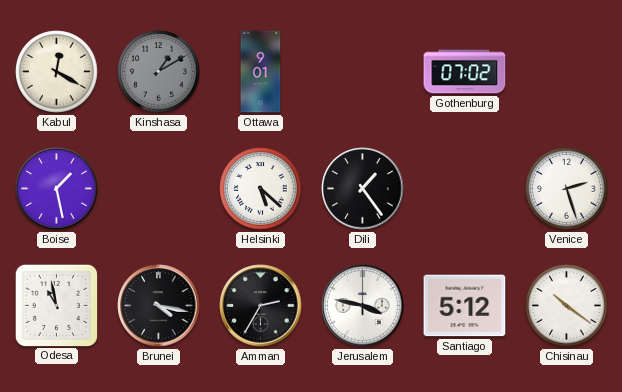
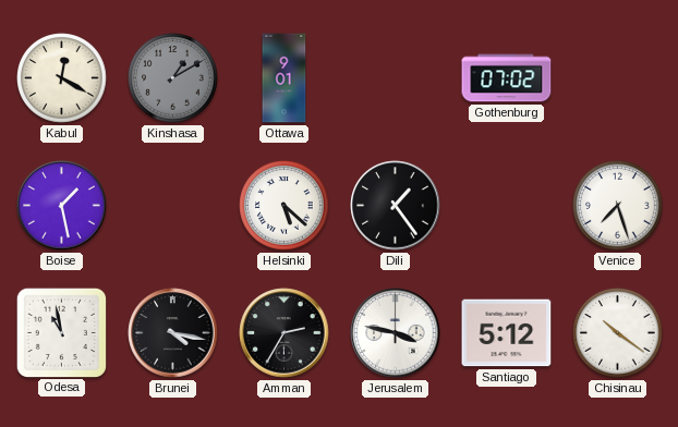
Venice: 2:27 -> 7:27 (618, 206)
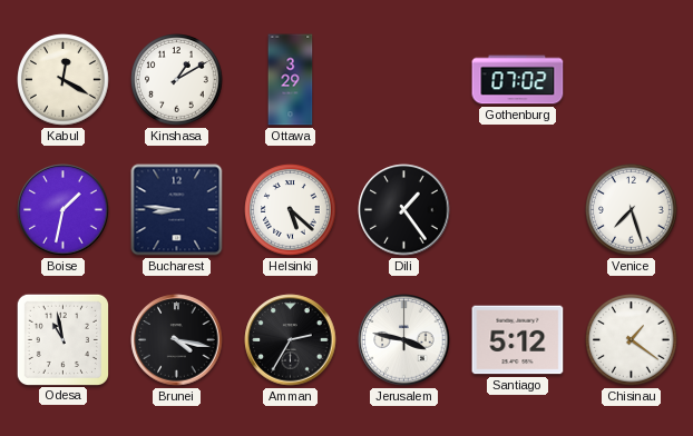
Kinshasa dial: grey -> white (177, 80)
Ottawa: 9:01 -> 3:29 (291, 80)
Boise: 1:28 -> 1:32 (64, 210)
Bucharest: none -> 8:46 (177, 210)
Chisinau: 10:21 -> 1:21 (632, 340)
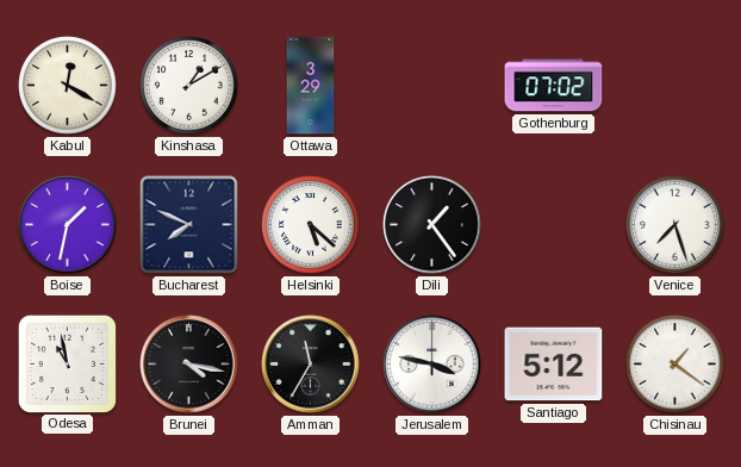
Bucharest: 8:46 -> 7:49 (189, 225)
Amman: 2:35 -> 11:35 (311, 365)
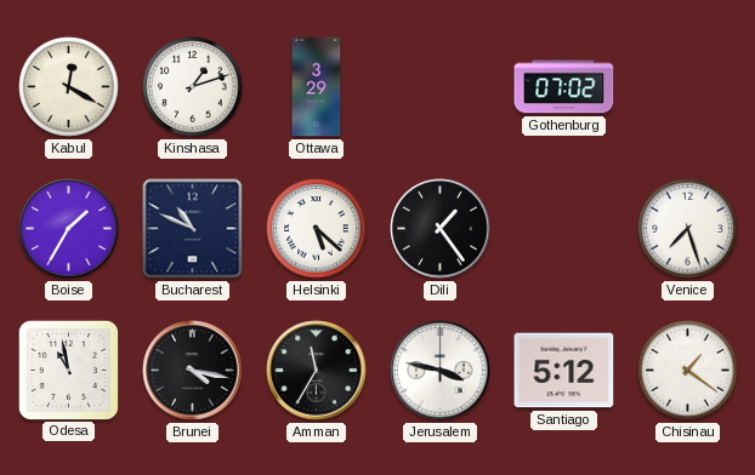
Kinshasa: 1:10 -> 1:12 (193, 87)
Boise: 1:32 -> 1:35 (69, 229)
Bucharest: 7:49 -> 10:49 (193, 229)
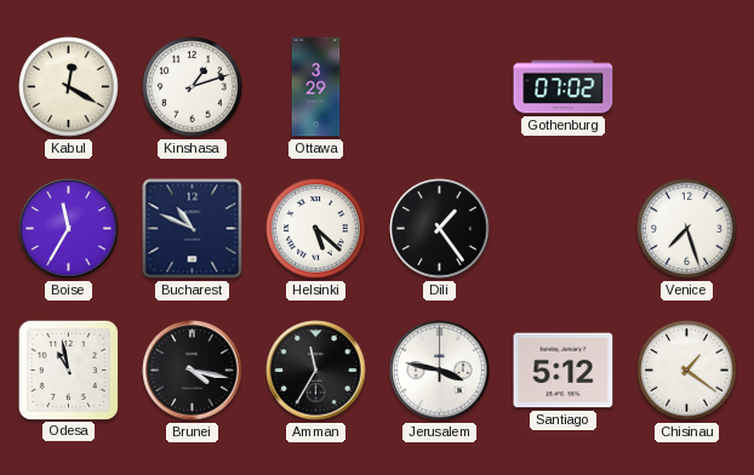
Boise: 1:35 -> 11:35 (69, 229)
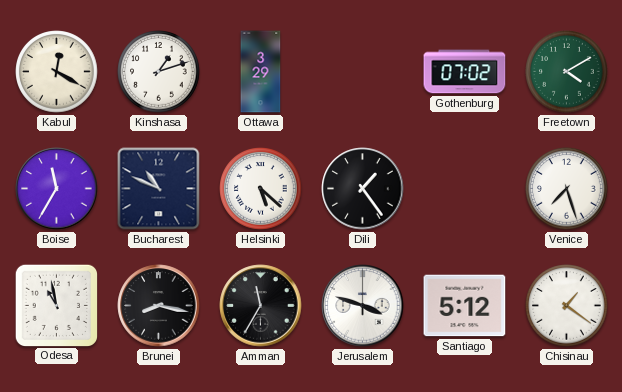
Freetown: none -> 4:10 (567, 72)
Brunei: 4:17 -> 8:17 (159, 306)
Jerusalem: 3:47 -> 3:48 (363, 306)
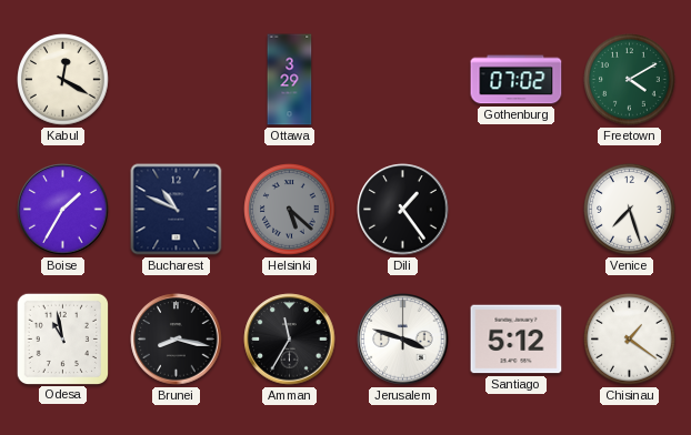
Kinshasa: 1:12 -> none (159, 72)
Boise: 11:35 -> 1:35 (63, 210)
Helsinki dial: white -> grey (290, 210)
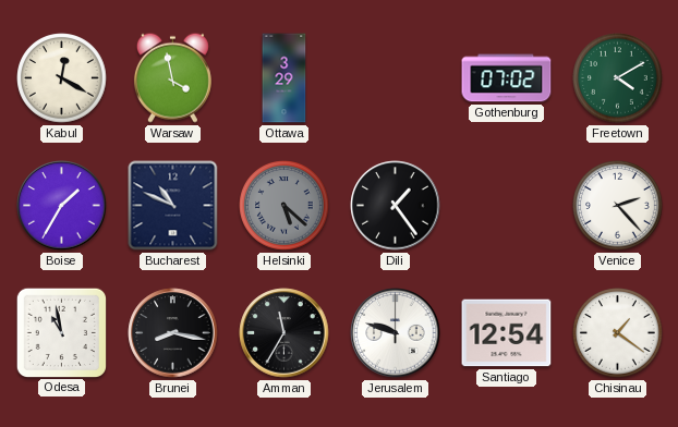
Warsaw: none -> 3:58 (172, 77)
Venice: 7:27 -> 2:23 (618, 206)
Jerusalem: 3:48 -> 9:48 (396, 333)
Santiago: 5:12 -> 12:54 (507, 333)
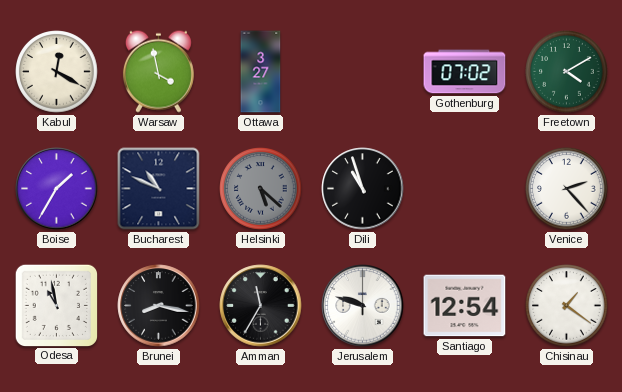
Ottawa: 3:29 -> 3:27 (261, 72)
Dili: 1:24 -> 10:57 (363, 189)
